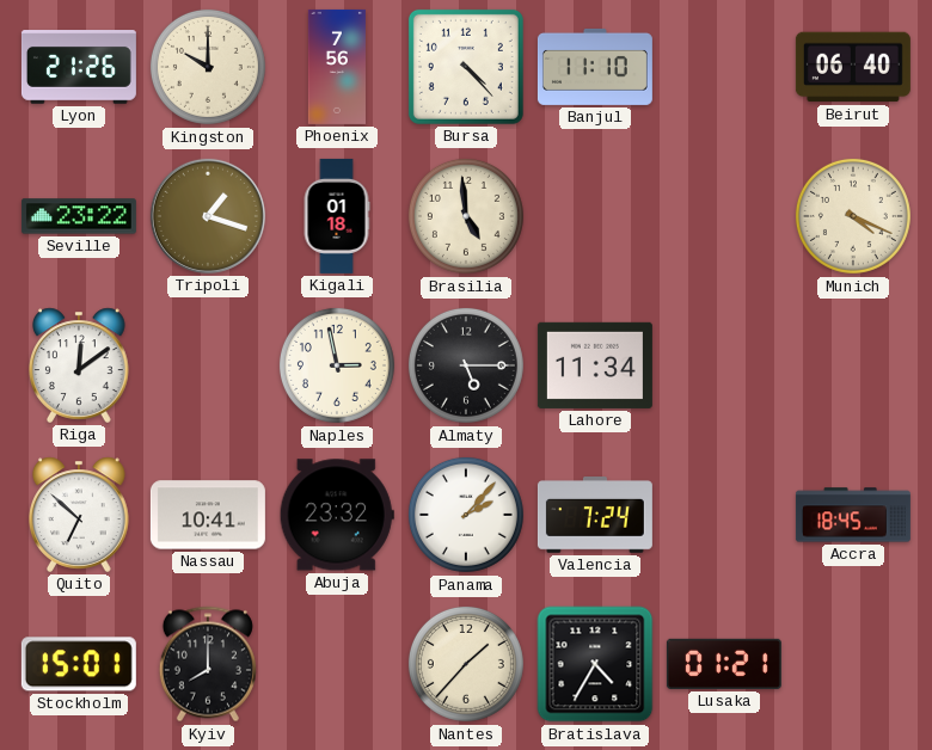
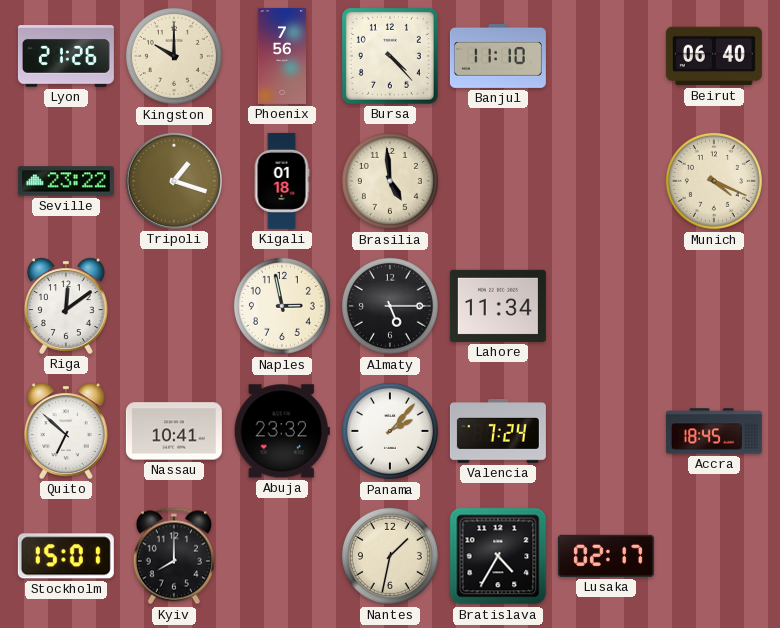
Nantes: 1:37 -> 1:32 (390, 556)
Lusaka: 01:21 -> 02:17 (606, 556)
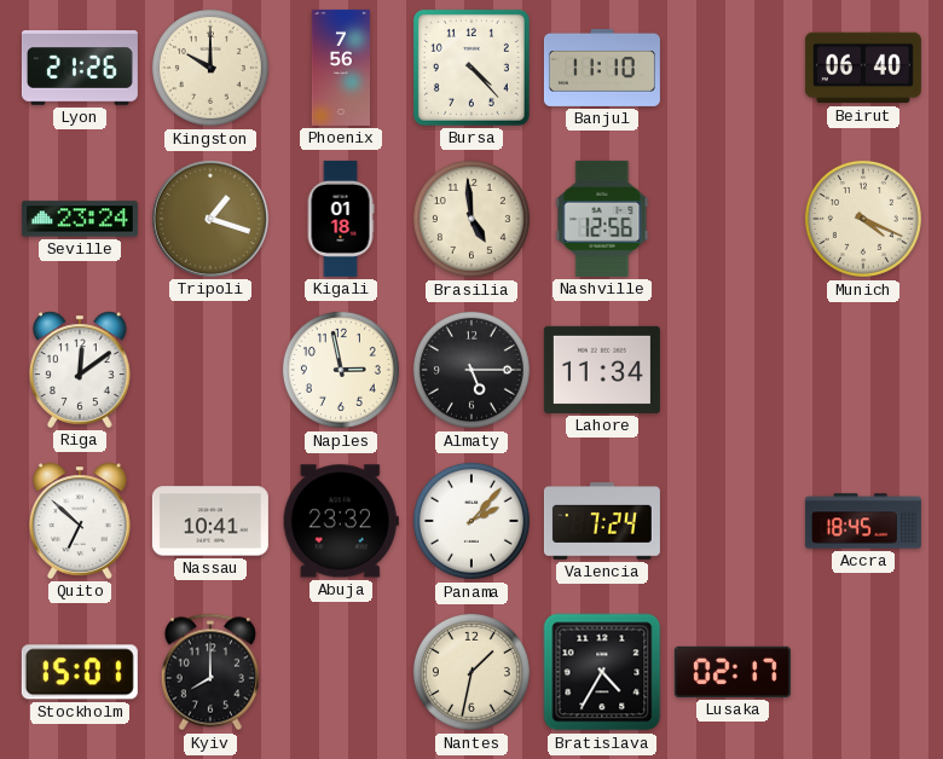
Seville: 23:22 -> 23:24 (80, 219)
Nashville: none -> 12:56 (602, 219)
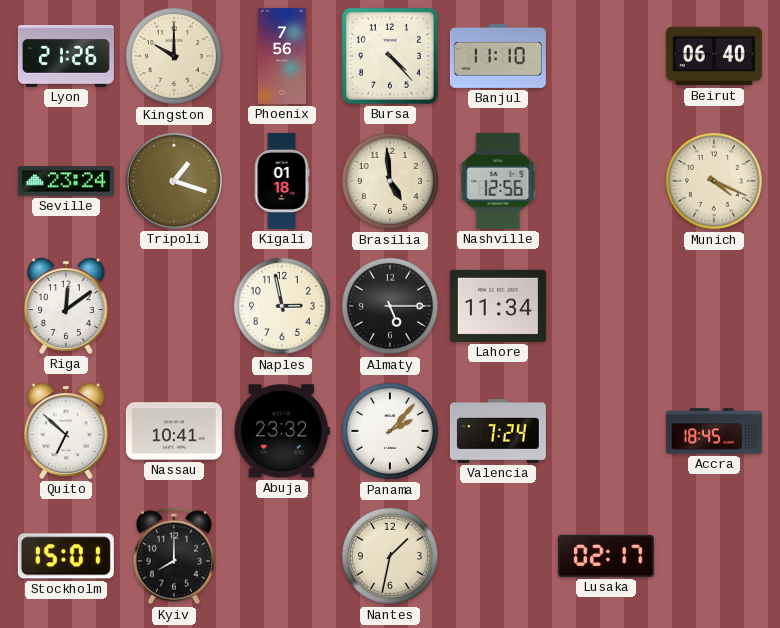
Bratislava: 4:35 -> none (602, 672)
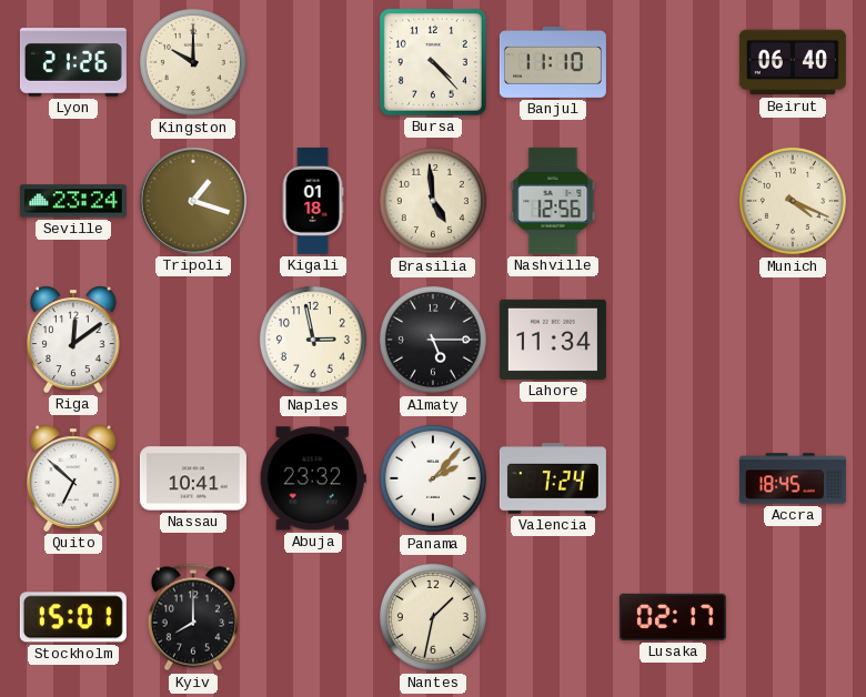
Phoenix: 7:56 -> none (281, 56)
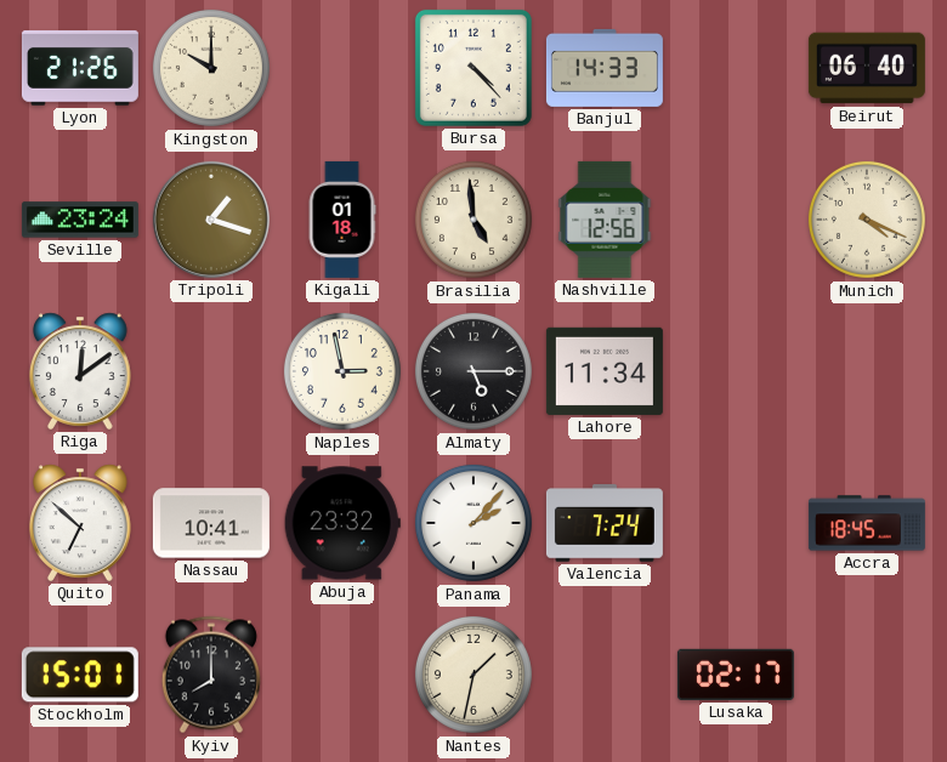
Banjul: 11:10 -> 14:33 (605, 68)
